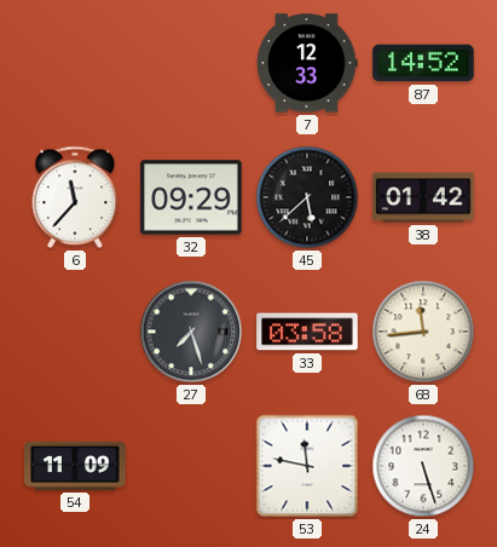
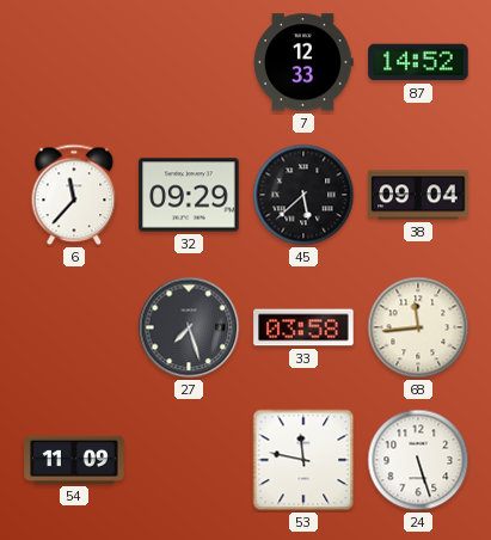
38: 01:42 -> 09:04 (418, 195)
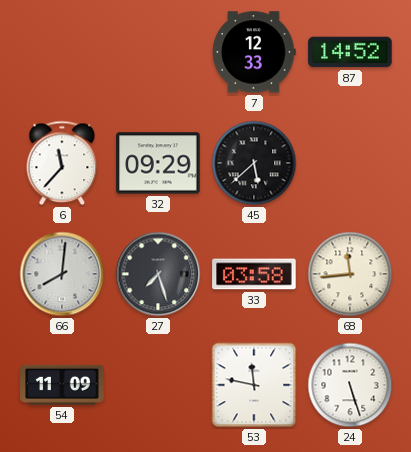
38: 09:04 -> none (418, 195)
66: none -> 8:01 (62, 274)
